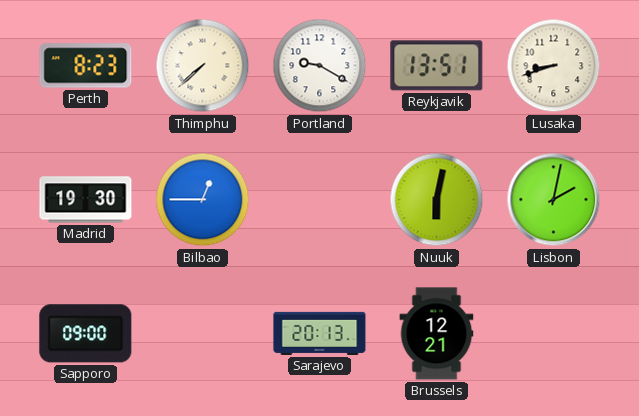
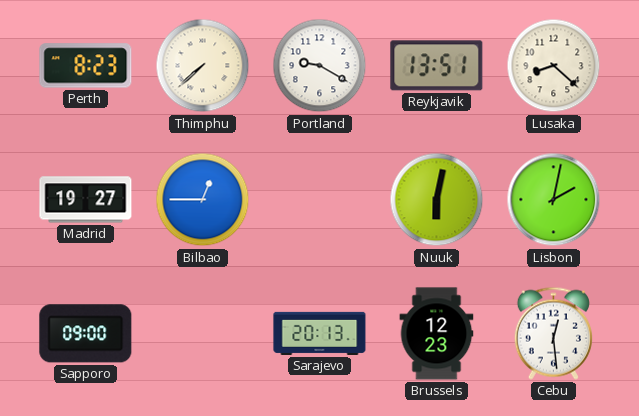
Lusaka: 8:42 -> 8:22 (554, 66)
Madrid: 19:30 -> 19:27 (86, 200)
Brussels: 12:21 -> 12:23 (437, 334)
Cebu: none -> 12:29 (553, 333)
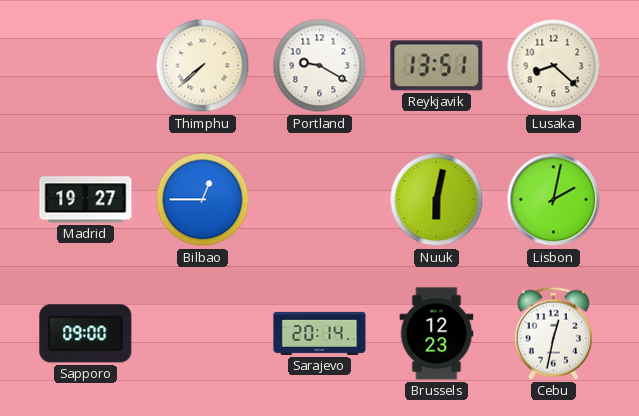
Perth: 8:23 -> none (86, 66)
Sarajevo: 20:13 -> 20:14 (320, 333)
Cebu: 12:29 -> 12:32 (553, 333)
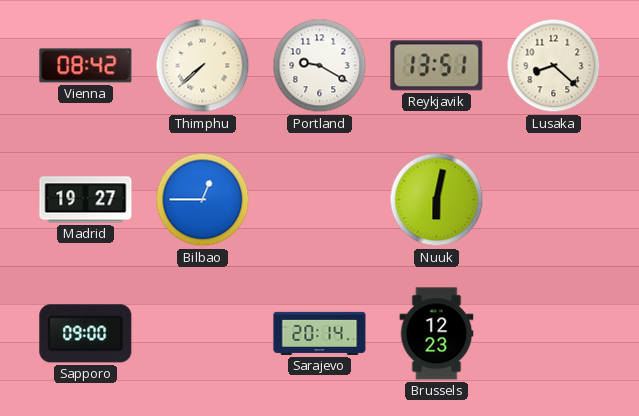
Vienna: none -> 08:42 (86, 66)
Lisbon: 2:02 -> none (554, 200)
Cebu: 12:32 -> none (553, 333)
